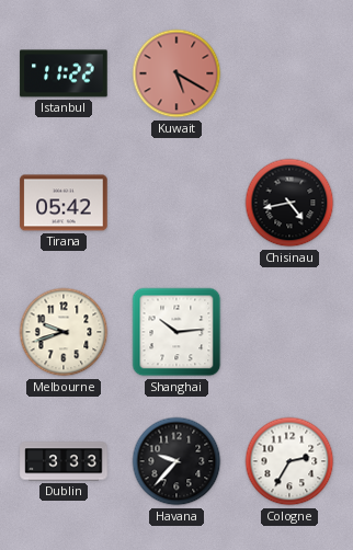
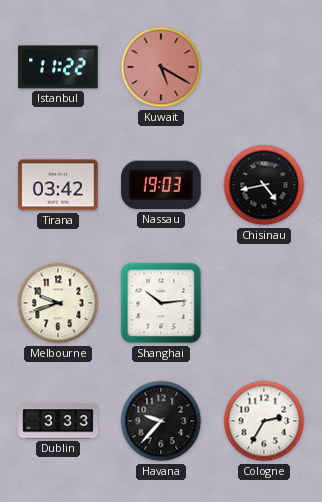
Tirana: 05:42 -> 03:42 (58, 185)
Nassau: none -> 19:03 (161, 185)
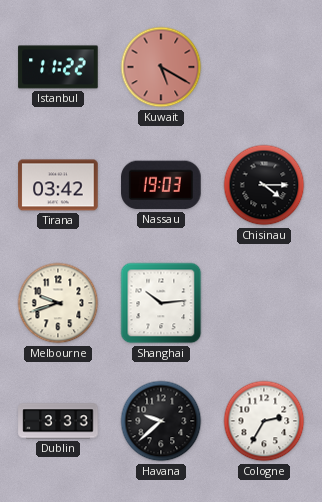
Chisinau: 4:43 -> 4:15 (264, 185)
Havana: 9:37 -> 9:38 (161, 421)
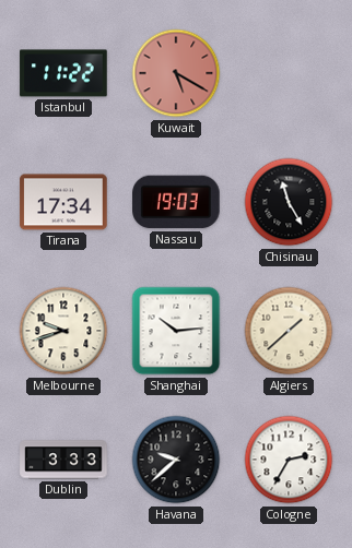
Tirana: 03:42 -> 17:34 (63, 202)
Chisinau: 4:15 -> 11:25 (289, 202)
Algiers: none -> 1:38 (289, 331)
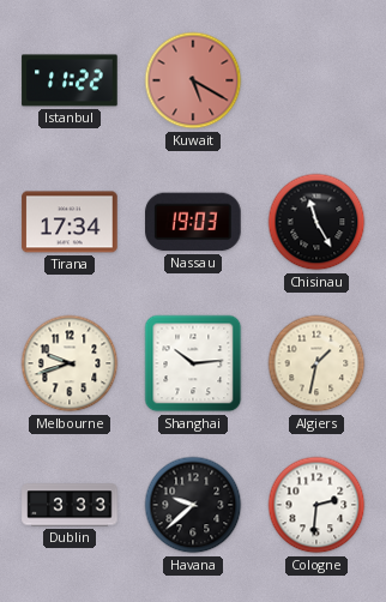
Algiers: 1:38 -> 1:32 (316, 363)
Cologne: 2:35 -> 2:31 (316, 505)
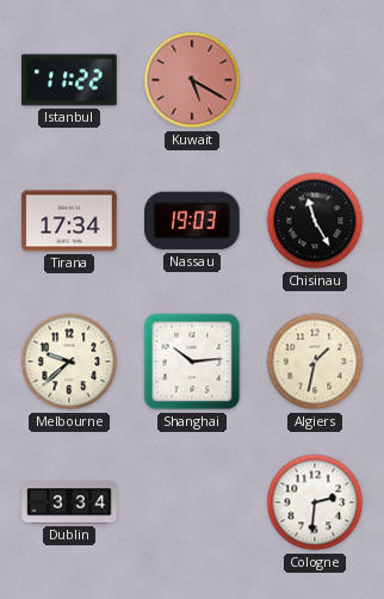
Melbourne: 9:42 -> 9:38 (69, 362)
Dublin: 3:33 -> 3:34 (69, 502)
Havana: 9:38 -> none (193, 505)
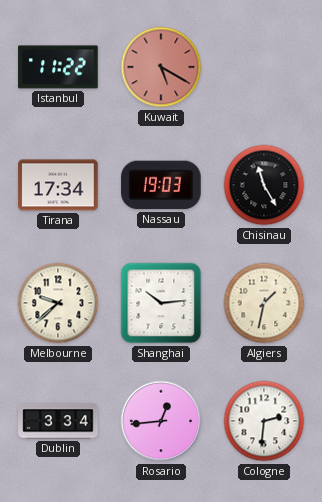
Rosario: none -> 12:44 (161, 421)
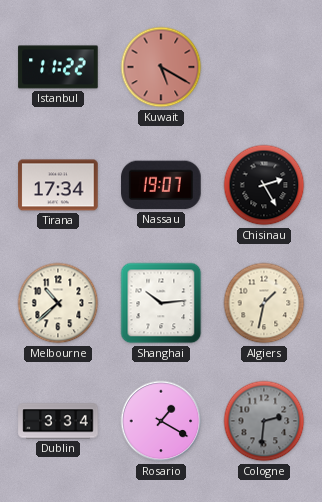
Nassau: 19:03 -> 19:07 (161, 185)
Chisinau: 11:25 -> 2:25 (264, 185)
Melbourne: 9:38 -> 10:38 (58, 303)
Rosario: 12:44 -> 1:20 (161, 421)
Cologne dial: white -> grey (264, 421)
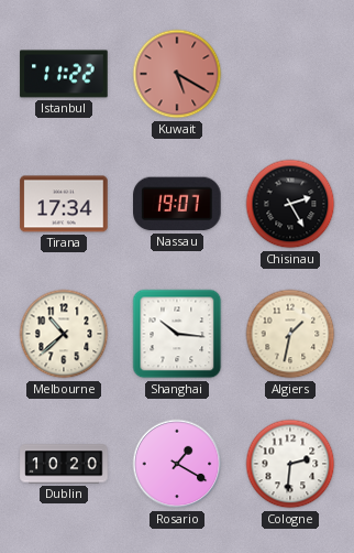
Shanghai: 10:14 -> 10:16 (177, 334)
Dublin: 3:34 -> 10:20 (64, 464)
Cologne dial: grey -> white (290, 464)
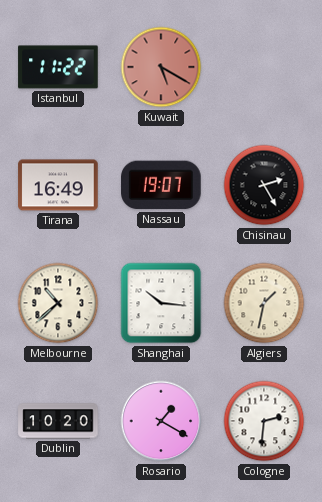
Tirana: 17:34 -> 16:49 (58, 185)
